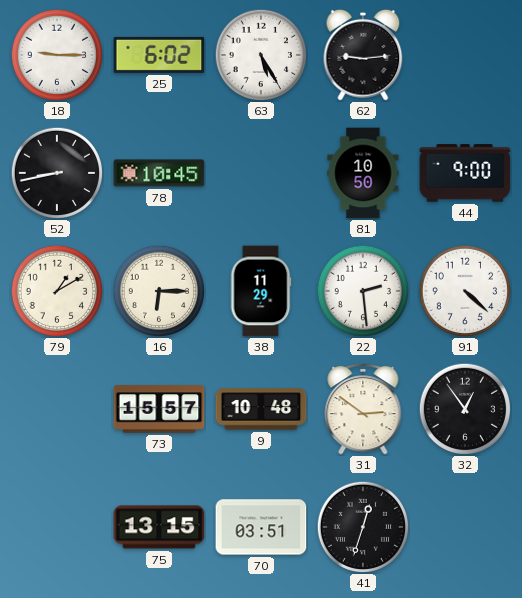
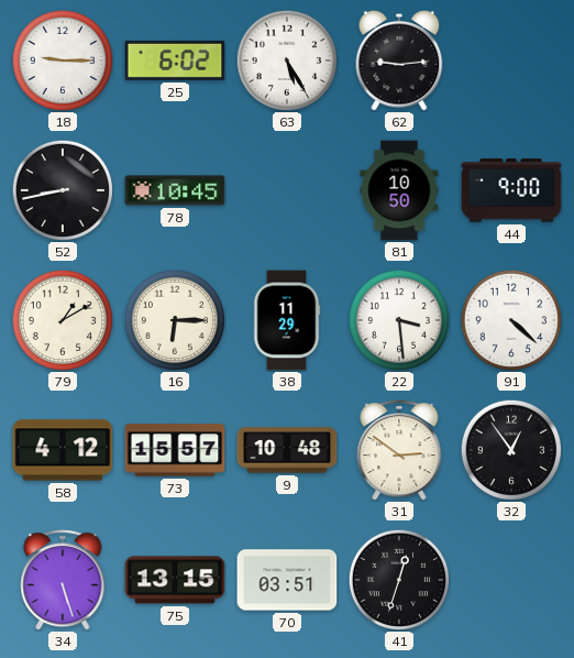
22: 2:29 -> 3:29 (398, 319)
58: none -> 4:12 (63, 450)
34: none -> 5:27 (63, 581)
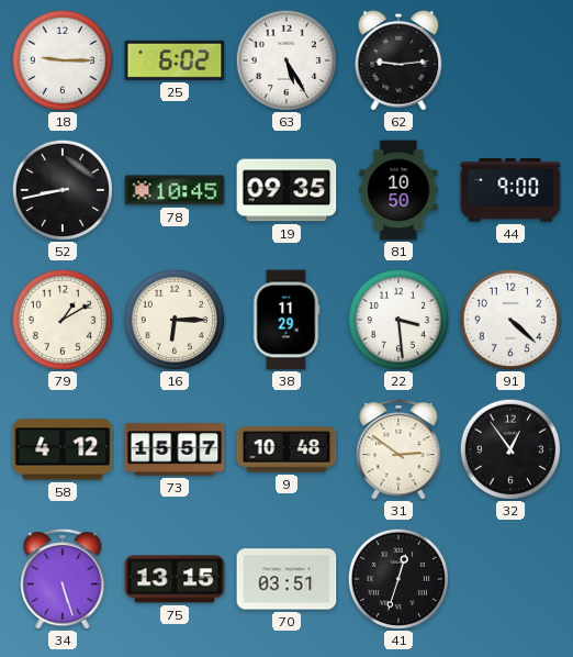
19: none -> 09:35 (286, 190)
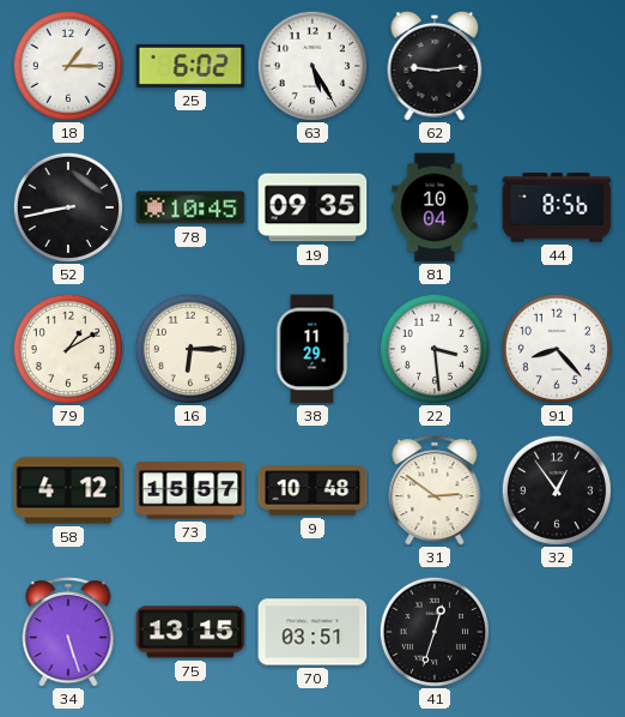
18: 9:15 -> 1:15 (67, 65)
81: 10:50 -> 10:04 (435, 207)
44: 9:00 -> 8:56 (557, 207)
91: 4:22 -> 8:23 (556, 348)
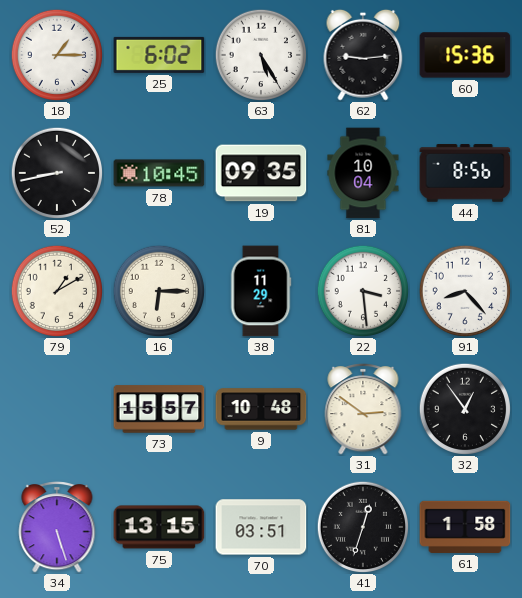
60: none -> 15:36 (465, 55)
58: 4:12 -> none (68, 490)
61: none -> 1:58 (465, 527)
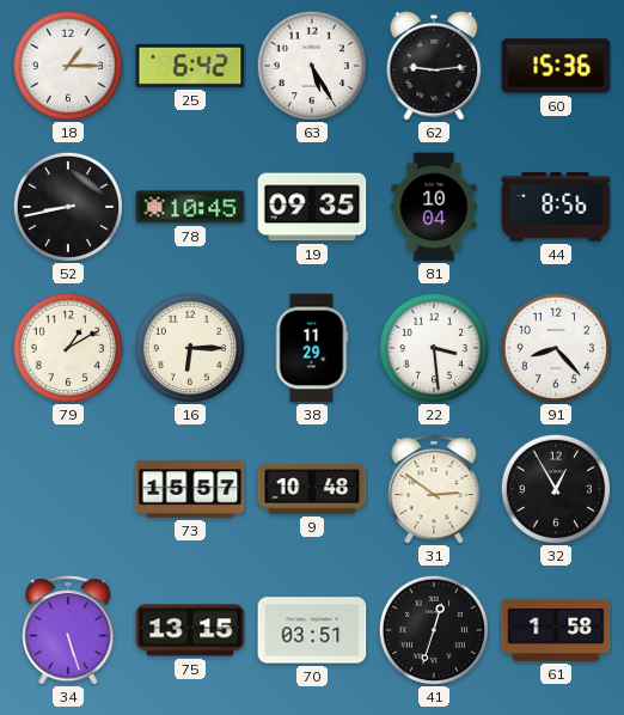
25: 6:02 -> 6:42 (190, 66)
32: 12:54 -> 12:55 (555, 488)
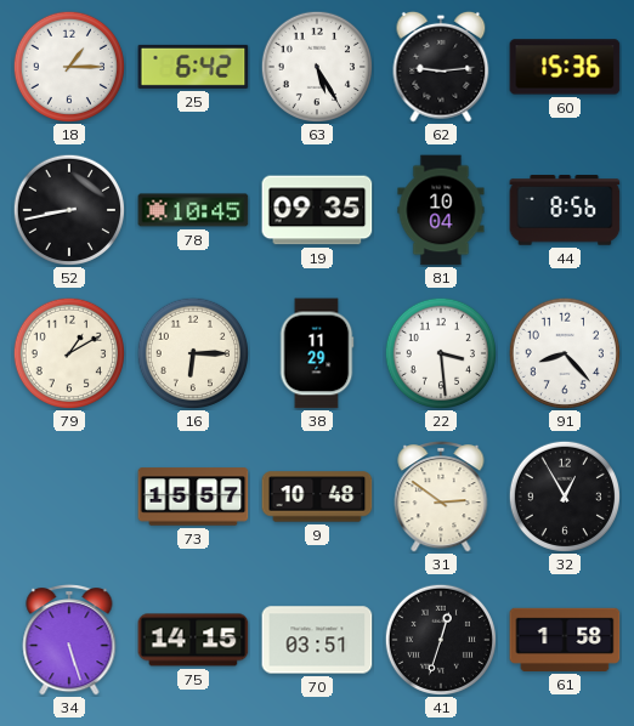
75: 13:15 -> 14:15 (193, 640)
